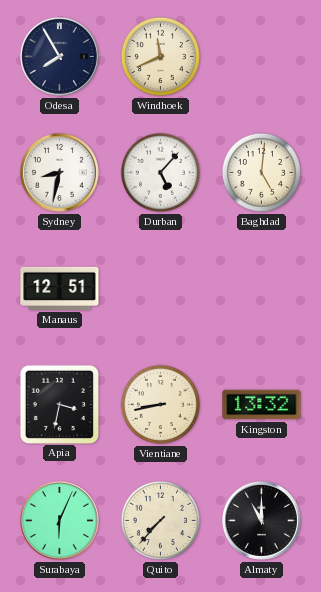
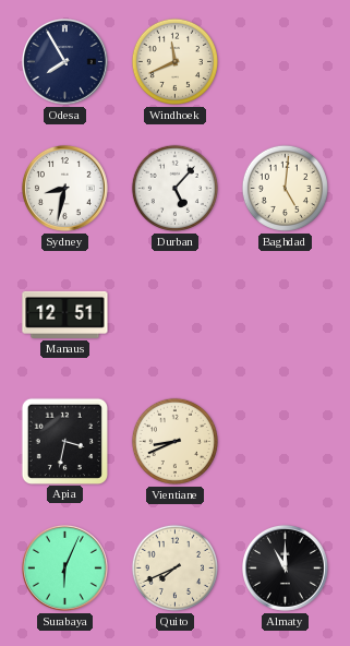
Vientiane: 8:43 -> 8:41 (174, 441)
Kingston: 13:32 -> none (262, 405)
Quito: 7:37 -> 7:41 (174, 567)
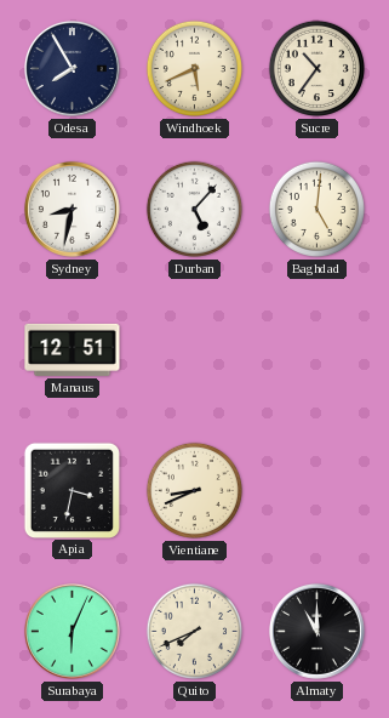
Windhoek: 11:41 -> 5:41 (194, 68)
Sucre: none -> 10:36 (316, 68)
